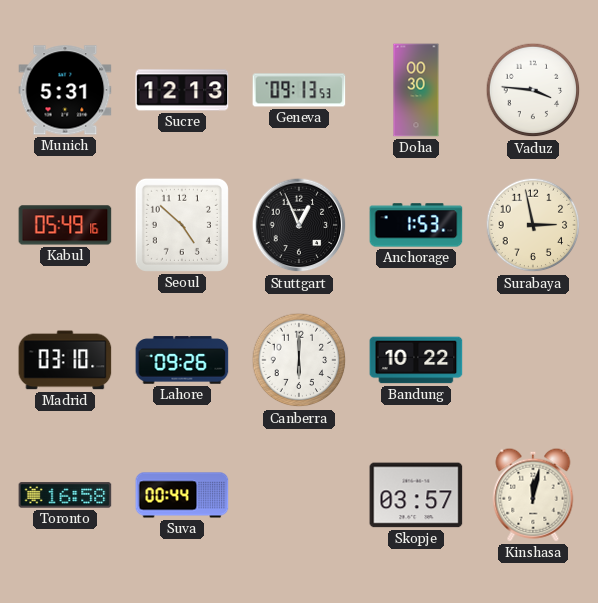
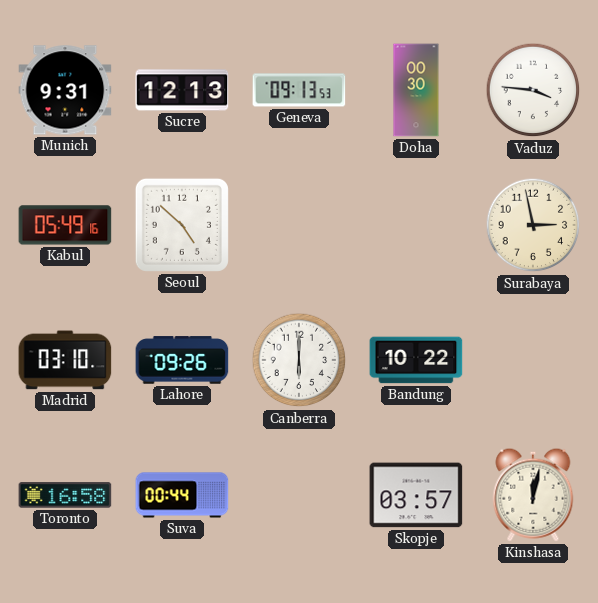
Munich: 5:31 -> 9:31 (65, 90)
Stuttgart: 12:56 -> none (299, 225)
Anchorage: 1:53 -> none (416, 225)
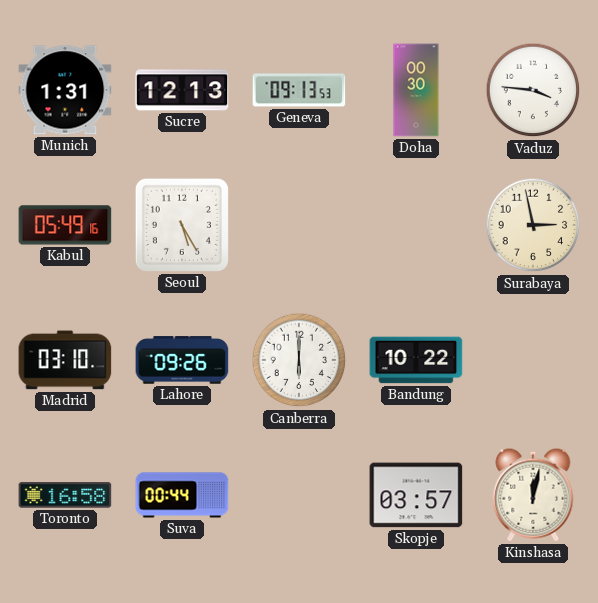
Munich: 9:31 -> 1:31 (65, 90)
Seoul: 4:52 -> 5:25 (182, 225)
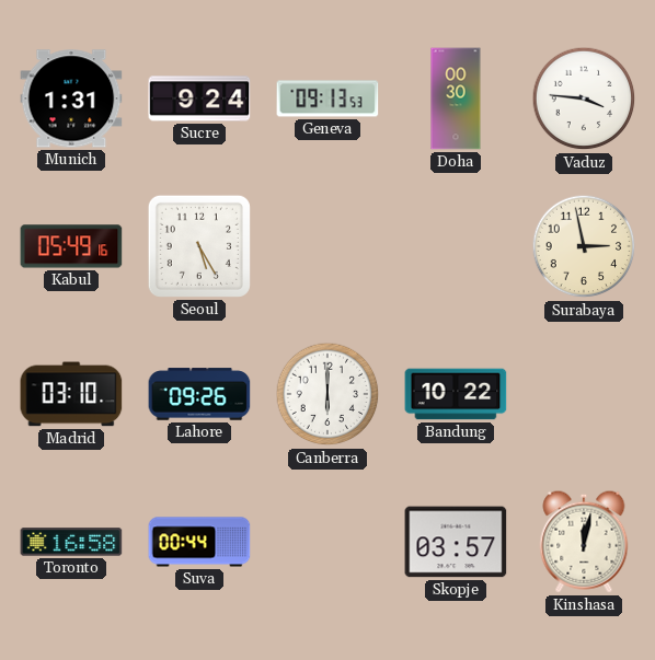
Sucre: 12:13 -> 9:24 (199, 99)
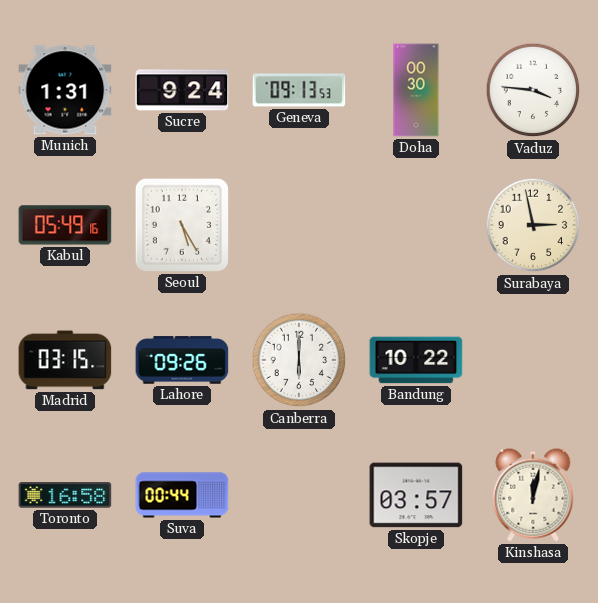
Madrid: 03:10 -> 03:15 (65, 360)
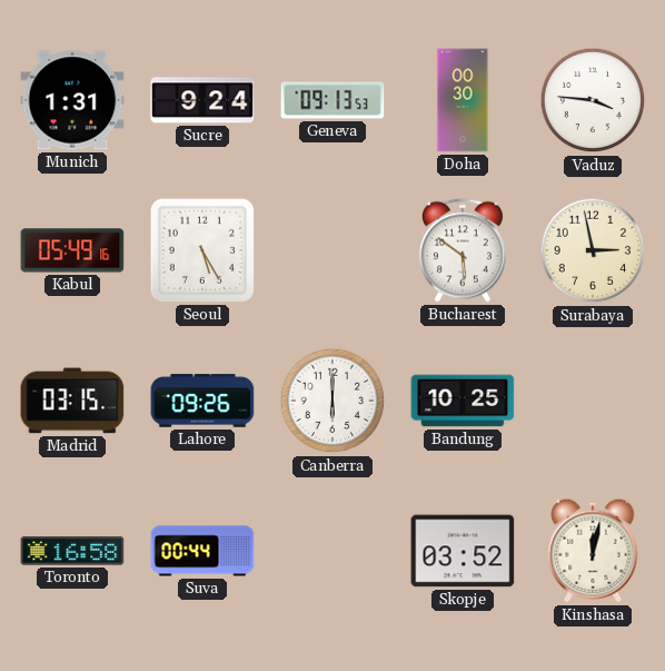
Bucharest: none -> 5:51 (463, 250)
Bandung: 10:22 -> 10:25 (463, 401)
Skopje: 03:57 -> 03:52 (463, 551)
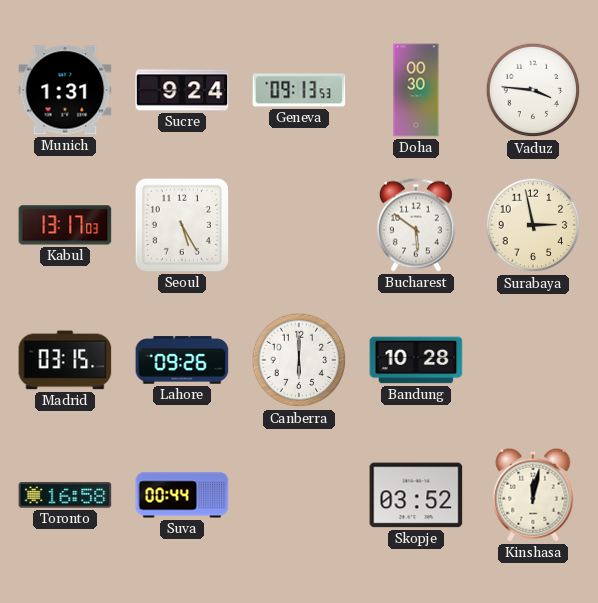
Kabul: 05:49 -> 13:17 (65, 225)
Bandung: 10:25 -> 10:28 (416, 360)
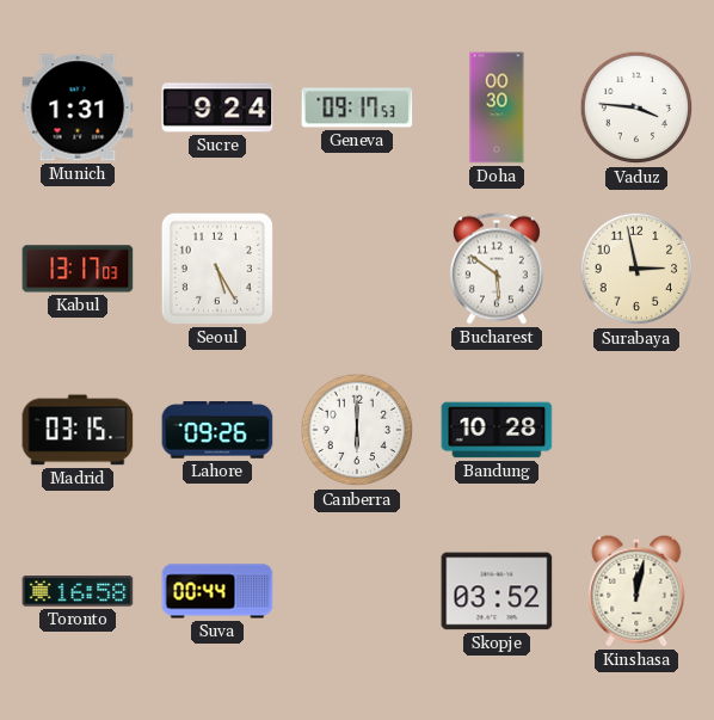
Geneva: 09:13 -> 09:17 (357, 107)
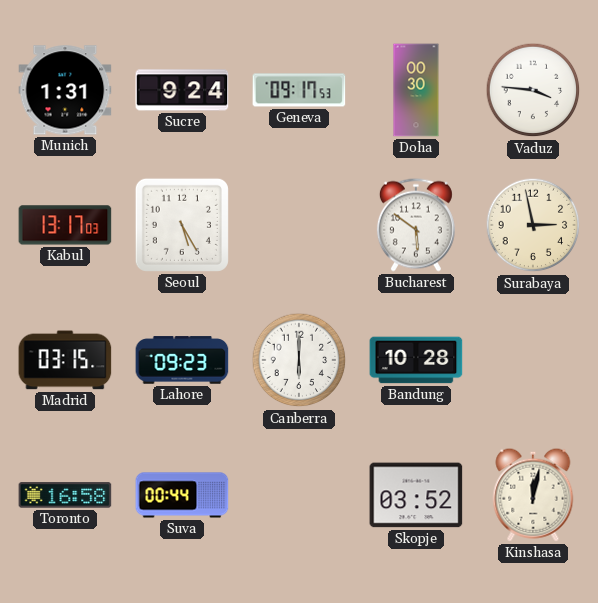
Lahore: 09:26 -> 09:23 (182, 360)
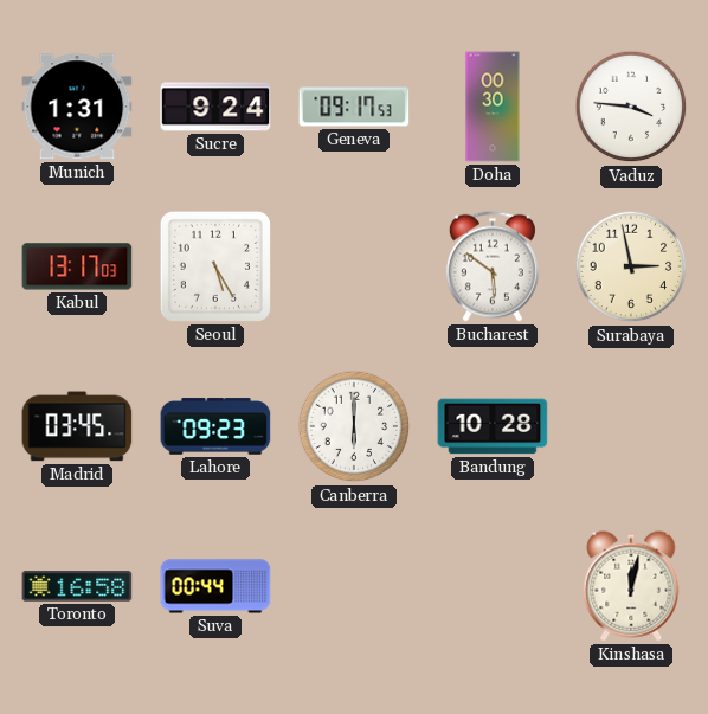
Madrid: 03:15 -> 03:45 (77, 426)
Skopje: 03:52 -> none (416, 495)
